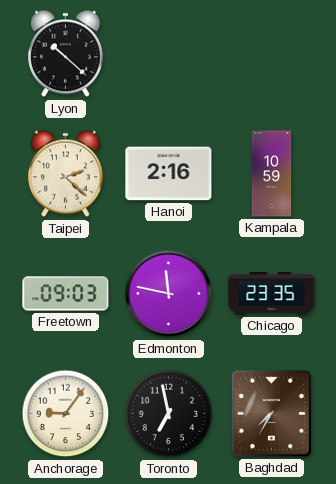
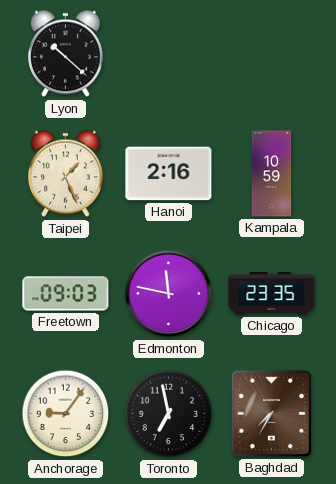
Taipei: 2:22 -> 1:26 (65, 174)
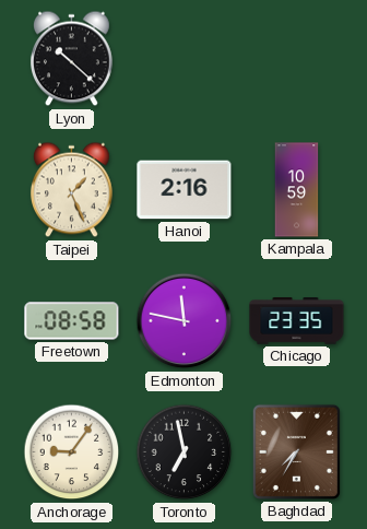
Freetown: 09:03 -> 08:58 (72, 321)
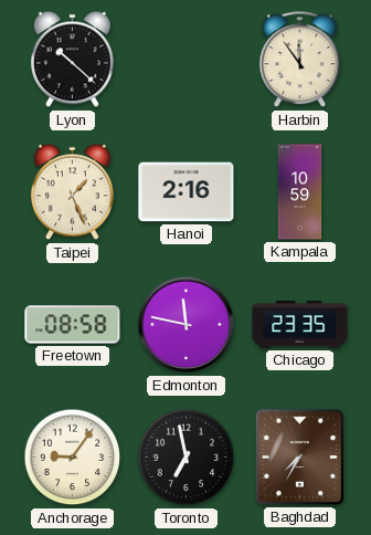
Harbin: none -> 11:54 (300, 60)
